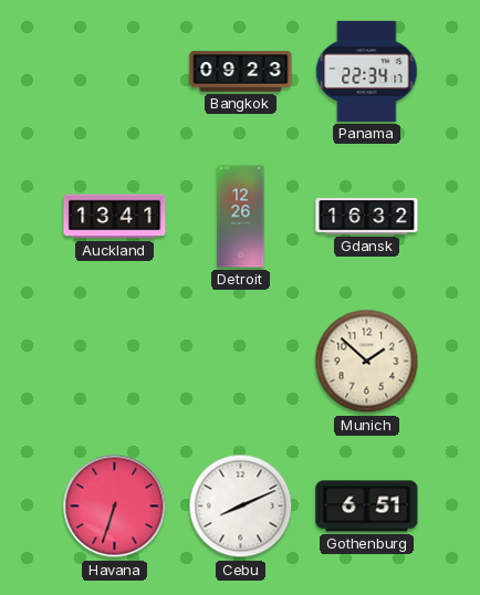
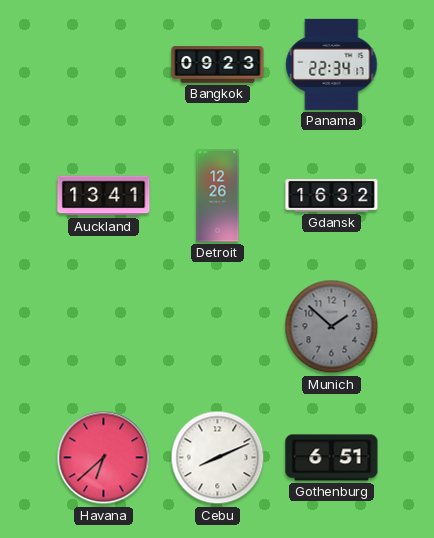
Munich dial: cream -> grey (332, 327)
Havana: 6:33 -> 6:38 (104, 458)
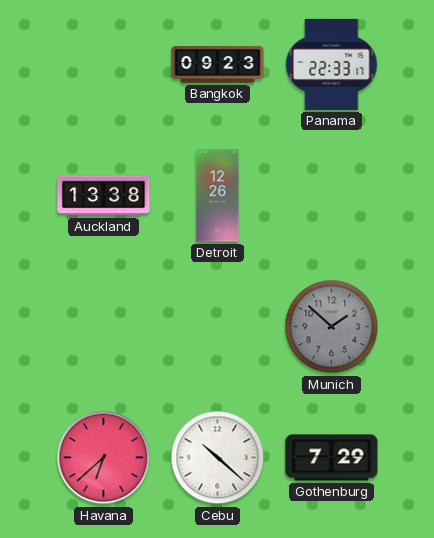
Panama: 22:34 -> 22:33 (332, 64)
Auckland: 13:41 -> 13:38 (104, 196)
Gdansk: 16:32 -> none (332, 196)
Cebu: 8:11 -> 10:22 (218, 458)
Gothenburg: 6:51 -> 7:29 (332, 458)
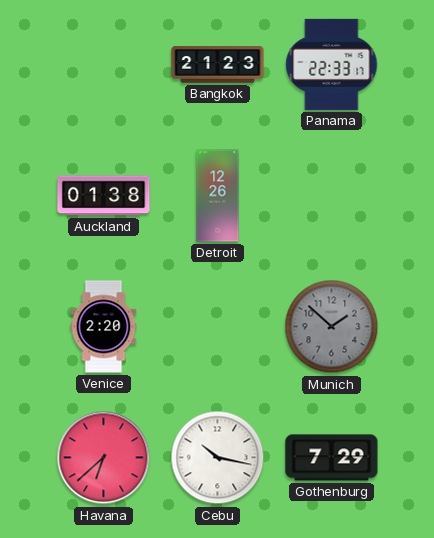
Bangkok: 09:23 -> 21:23 (218, 65)
Auckland: 13:38 -> 01:38 (104, 196)
Venice: none -> 2:20 (104, 327)
Cebu: 10:22 -> 10:17 (218, 458)
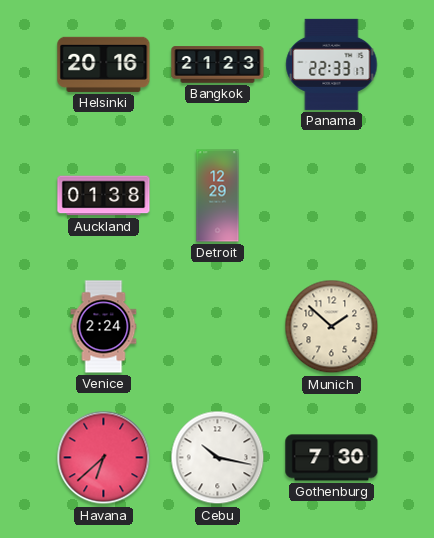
Helsinki: none -> 20:16 (104, 64)
Detroit: 12:26 -> 12:29 (218, 196)
Venice: 2:20 -> 2:24 (104, 327)
Munich dial: grey -> cream (332, 327)
Gothenburg: 7:29 -> 7:30 (332, 458)
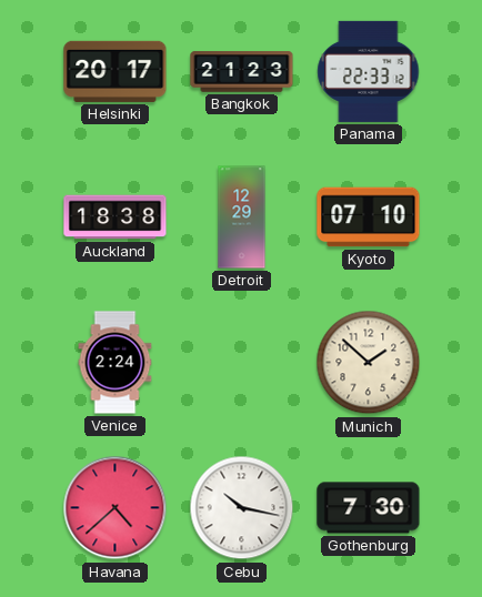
Helsinki: 20:16 -> 20:17 (116, 71)
Panama: 22:33:17 -> 22:33:12 (369, 71)
Auckland: 01:38 -> 18:38 (116, 217)
Kyoto: none -> 07:10 (369, 217)
Havana: 6:38 -> 4:38 (116, 508)
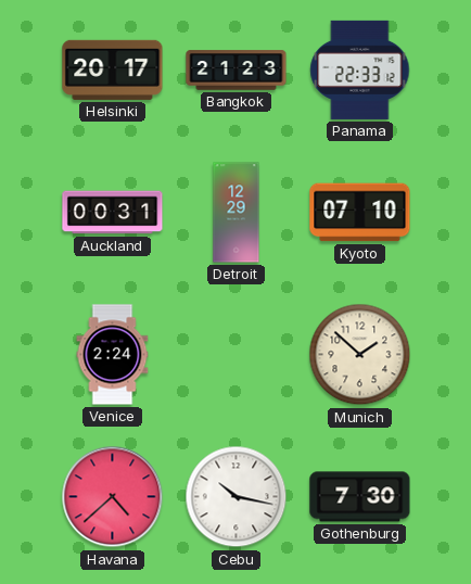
Auckland: 18:38 -> 00:31 (113, 213)
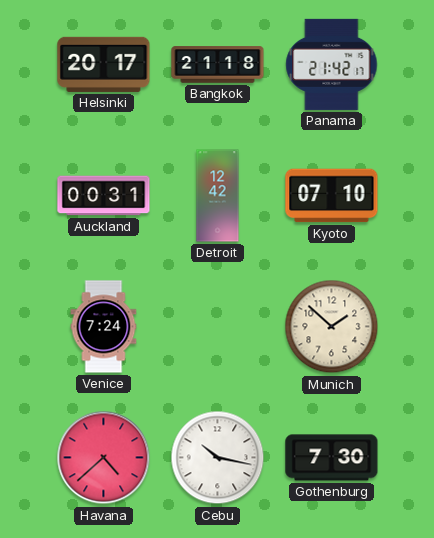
Bangkok: 21:23 -> 21:18 (218, 65)
Panama: 22:33 -> 21:42 (332, 64)
Detroit: 12:29 -> 12:42 (218, 196)
Venice: 2:24 -> 7:24 (104, 327)
